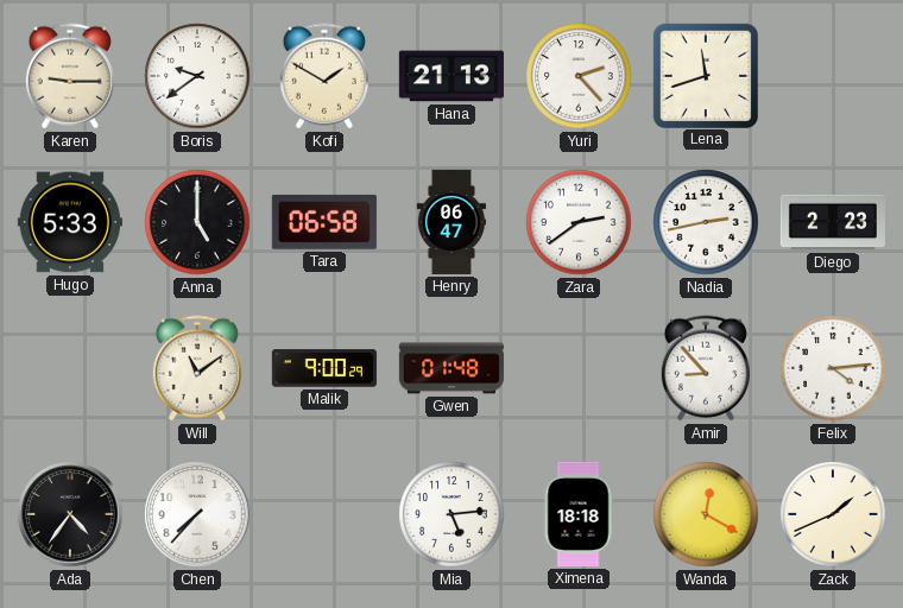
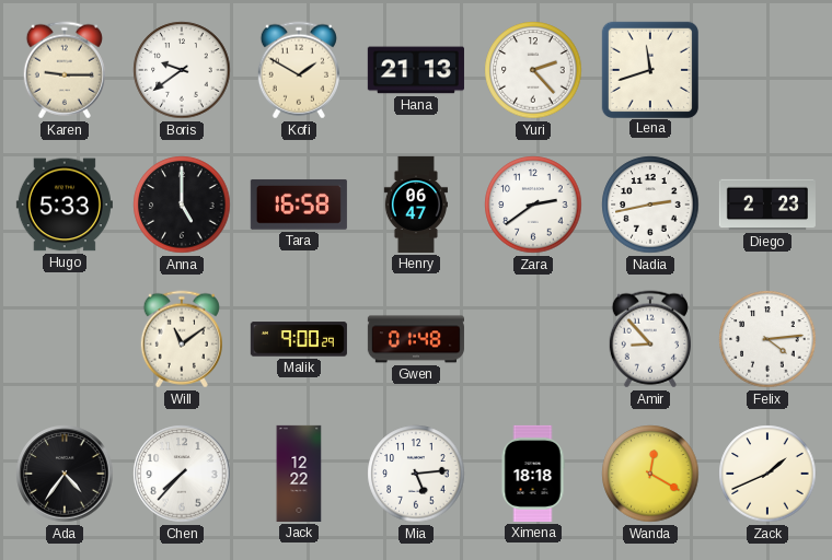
Tara: 06:58 -> 16:58 (299, 205)
Jack: none -> 12:22 (299, 474)
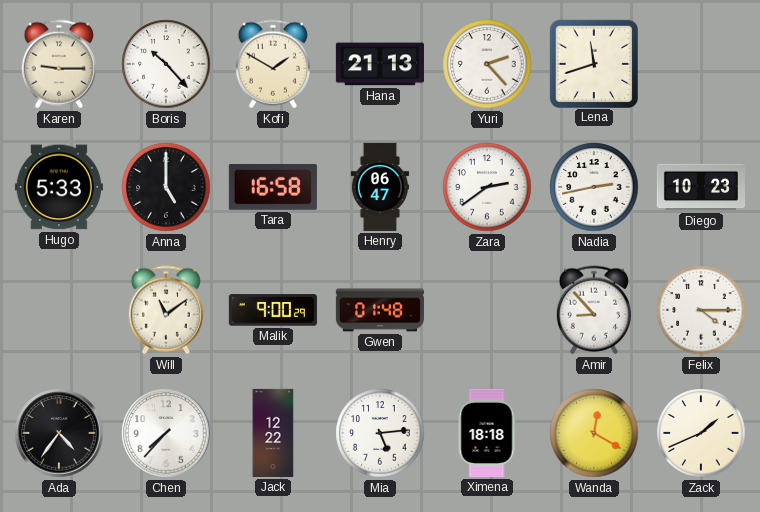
Boris: 9:39 -> 10:23 (166, 64)
Diego: 2:23 -> 10:23 (701, 187)
Felix: 4:14 -> 4:15 (701, 310)
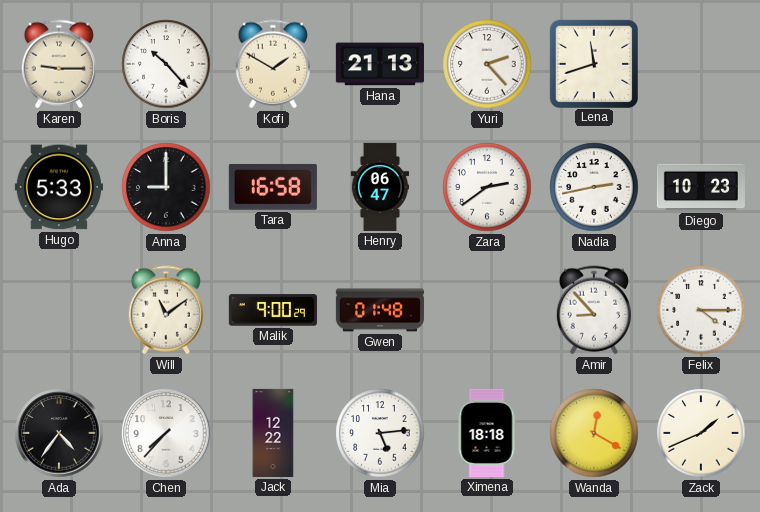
Anna: 5:00 -> 9:00 (166, 187)
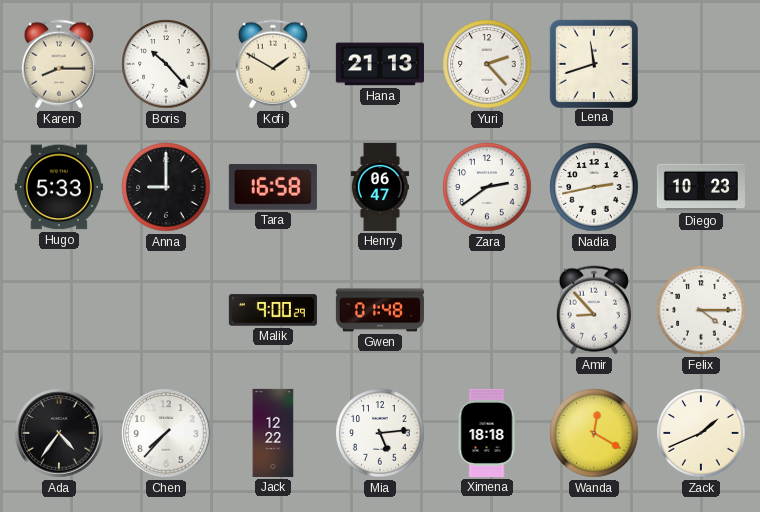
Karen: 9:15 -> 8:15 (59, 64)
Will: 11:09 -> none (166, 310)
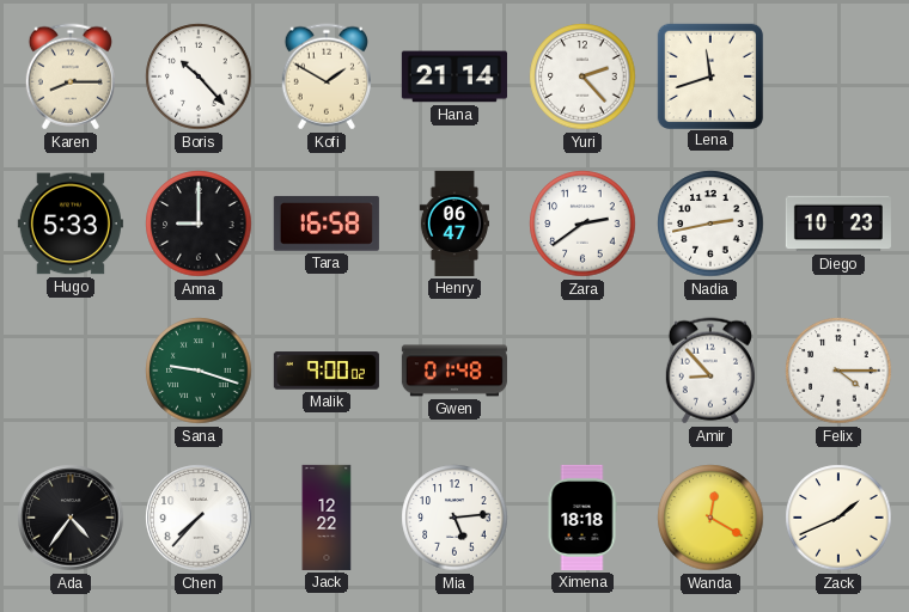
Hana: 21:13 -> 21:14 (455, 76)
Sana: none -> 9:18 (199, 371)
Malik: 9:00:29 -> 9:00:02 (327, 371)
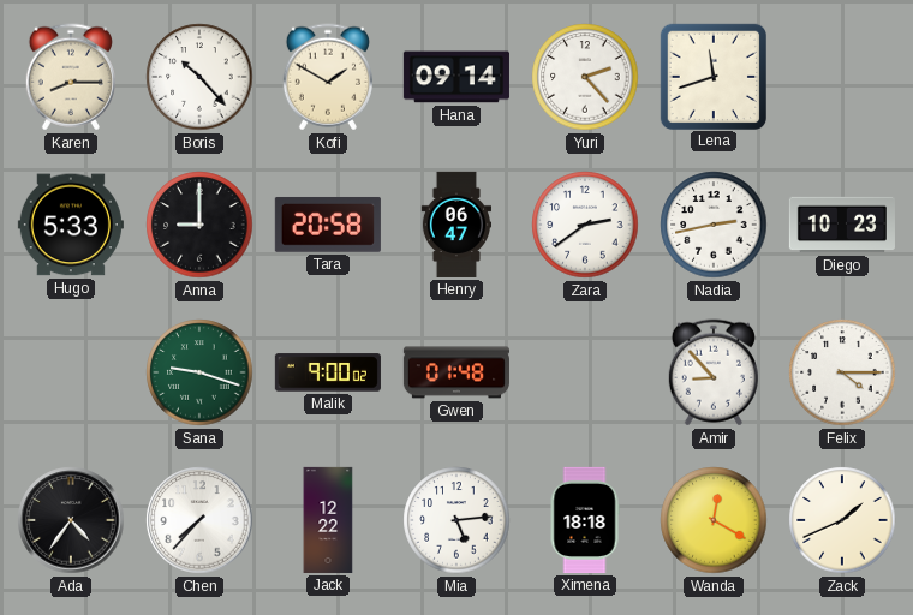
Hana: 21:14 -> 09:14 (456, 77)
Tara: 16:58 -> 20:58 (328, 225)
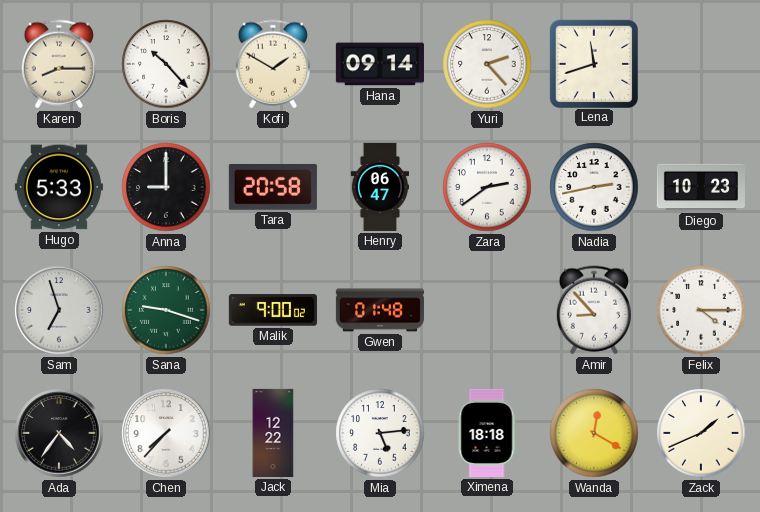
Sam: none -> 6:57 (59, 310)
